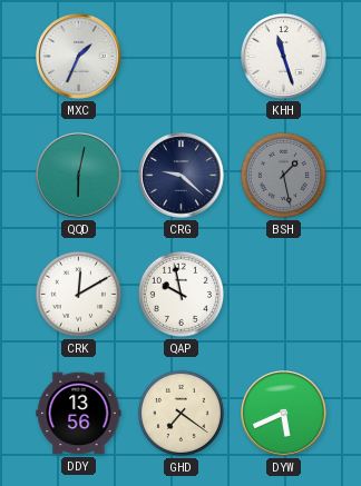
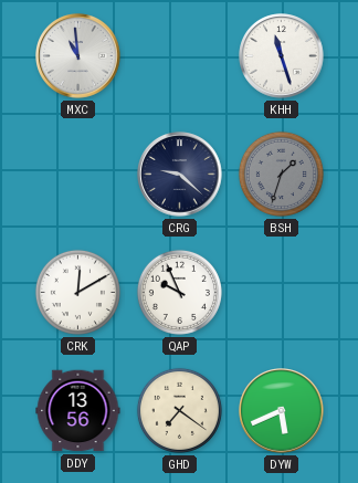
MXC: 1:34 -> 10:59 (78, 56)
QQD: 6:02 -> none (79, 176)
BSH: 1:28 -> 1:33 (281, 174)
QAP: 9:58 -> 9:56 (179, 292)
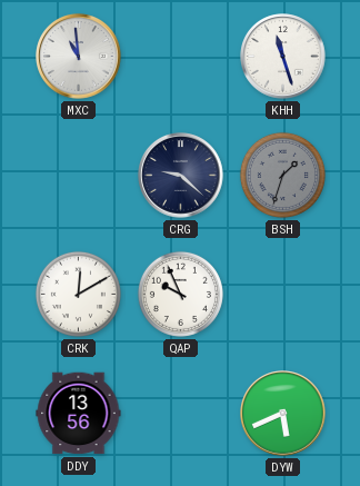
GHD: 7:21 -> none (179, 410)
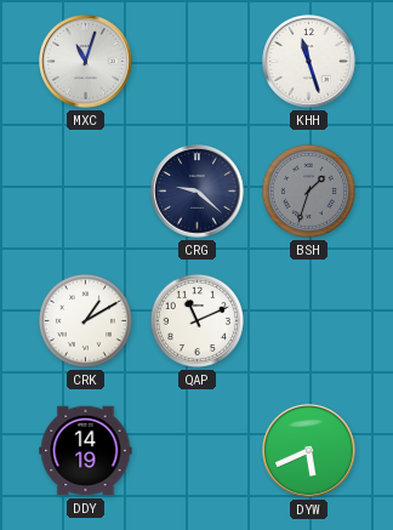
MXC: 10:59 -> 11:03 (86, 62)
CRK: 12:10 -> 1:10 (85, 320)
QAP: 9:56 -> 11:11 (196, 320)
DDY: 13:56 -> 14:19 (86, 451)
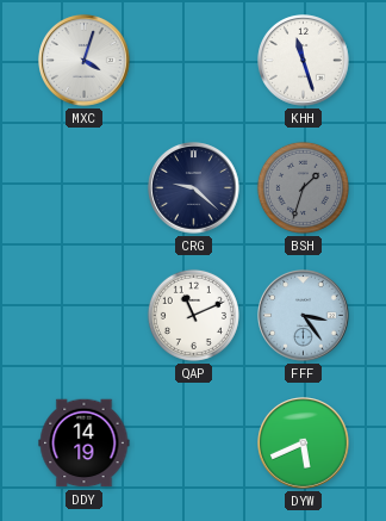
MXC: 11:03 -> 4:03 (85, 61)
CRK: 1:10 -> none (85, 320)
FFF: none -> 3:24 (304, 316)
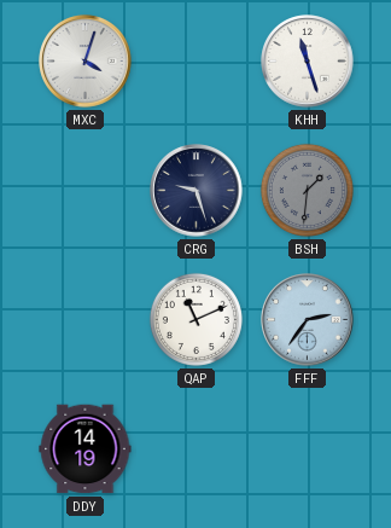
CRG: 9:22 -> 9:27 (197, 191)
BSH: 1:33 -> 1:31 (307, 190)
FFF: 3:24 -> 2:36 (308, 320)
DYW: 5:41 -> none (304, 444)
